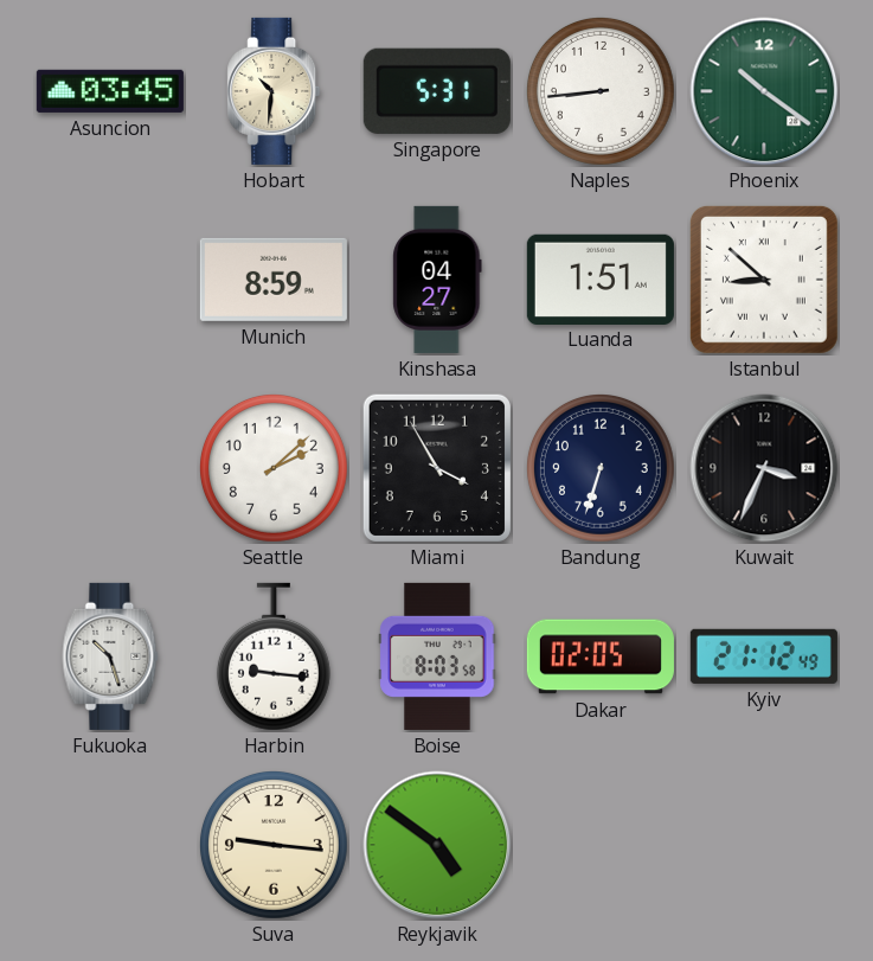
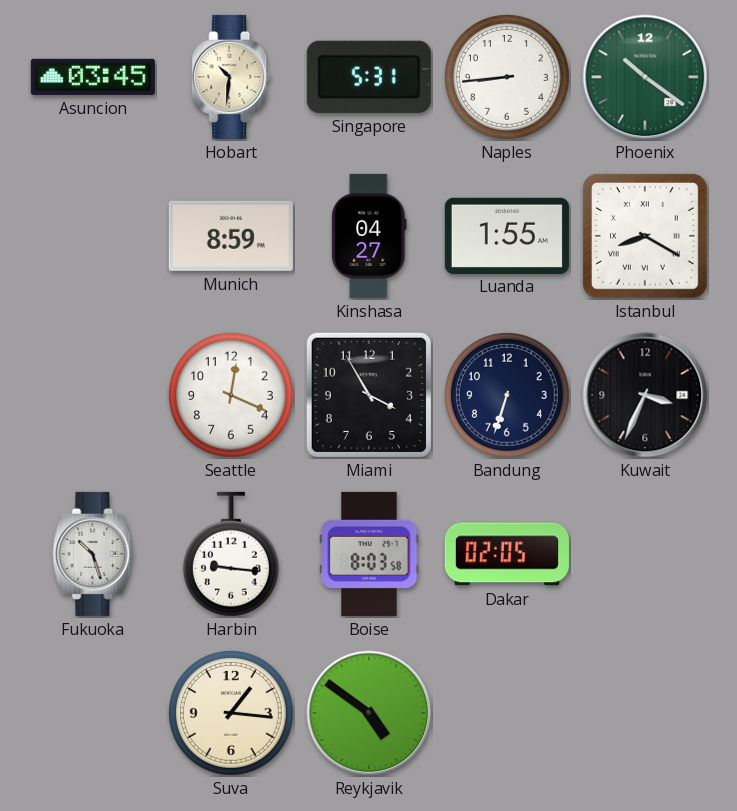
Luanda: 1:51 -> 1:55 (507, 235)
Istanbul: 8:52 -> 8:20 (645, 236)
Seattle: 2:08 -> 12:19 (231, 395)
Kyiv: 21:12 -> none (764, 656)
Suva: 9:16 -> 1:16 (231, 713)
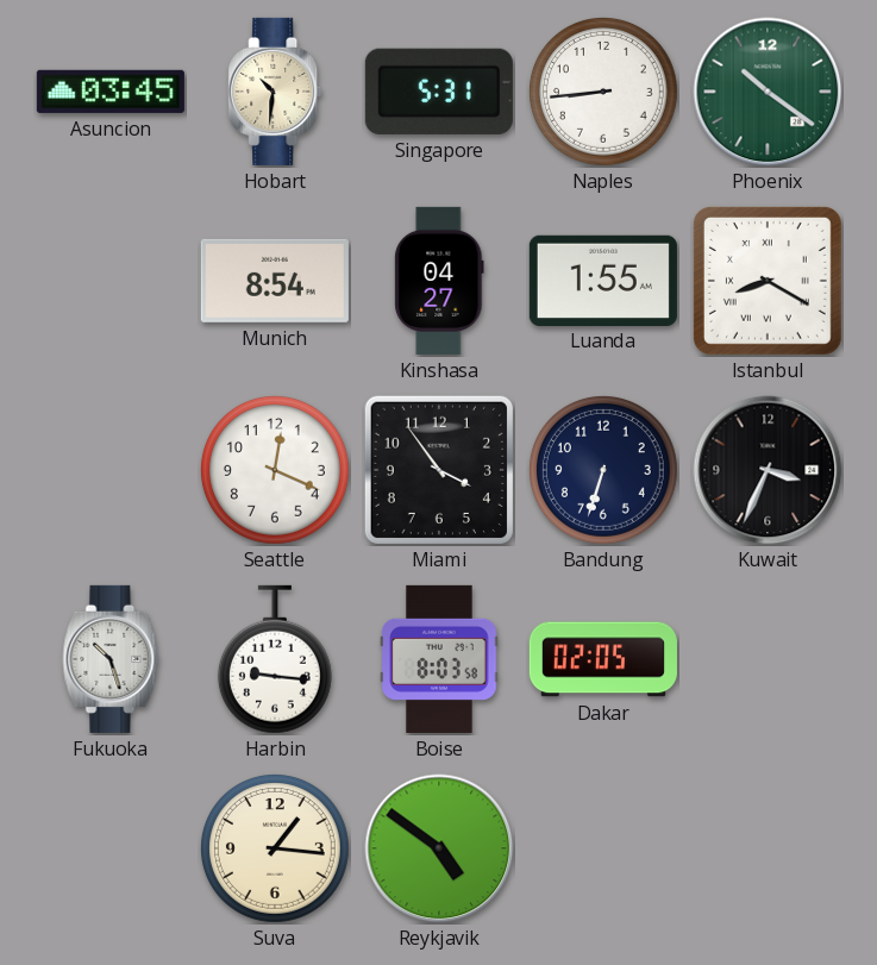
Munich: 8:59 -> 8:54 (275, 281)
Miami: 3:55 -> 3:54 (439, 470)
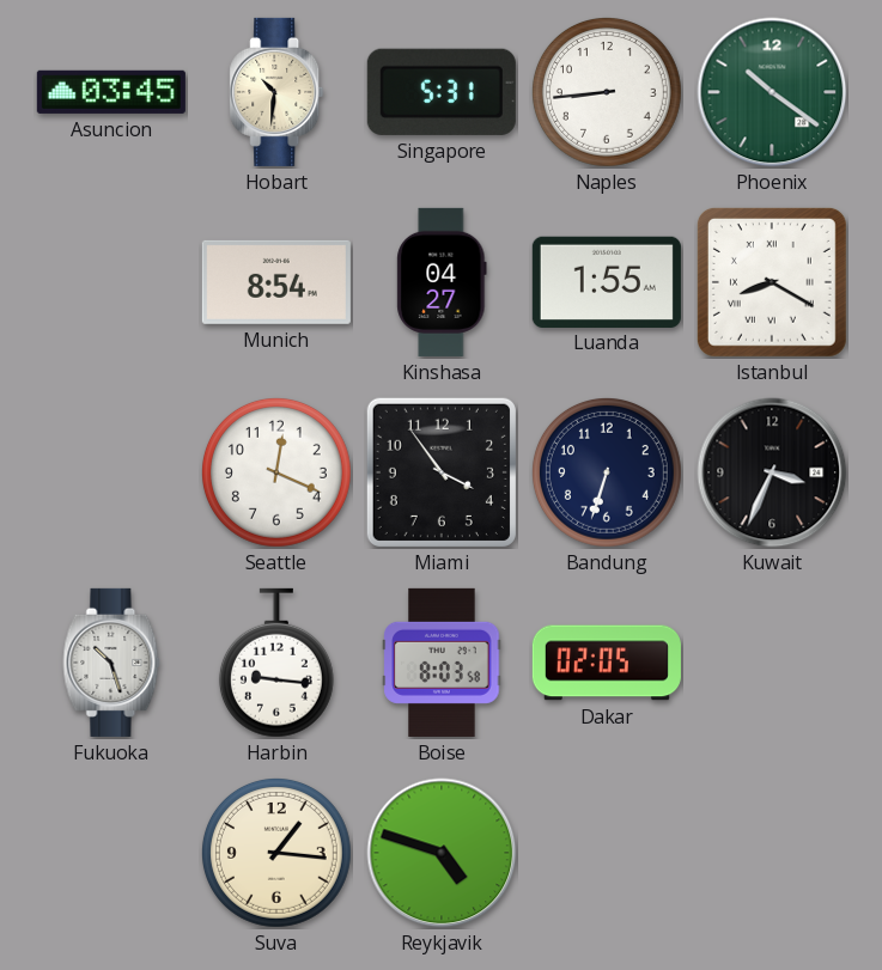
Reykjavik: 4:51 -> 4:48 (442, 853)
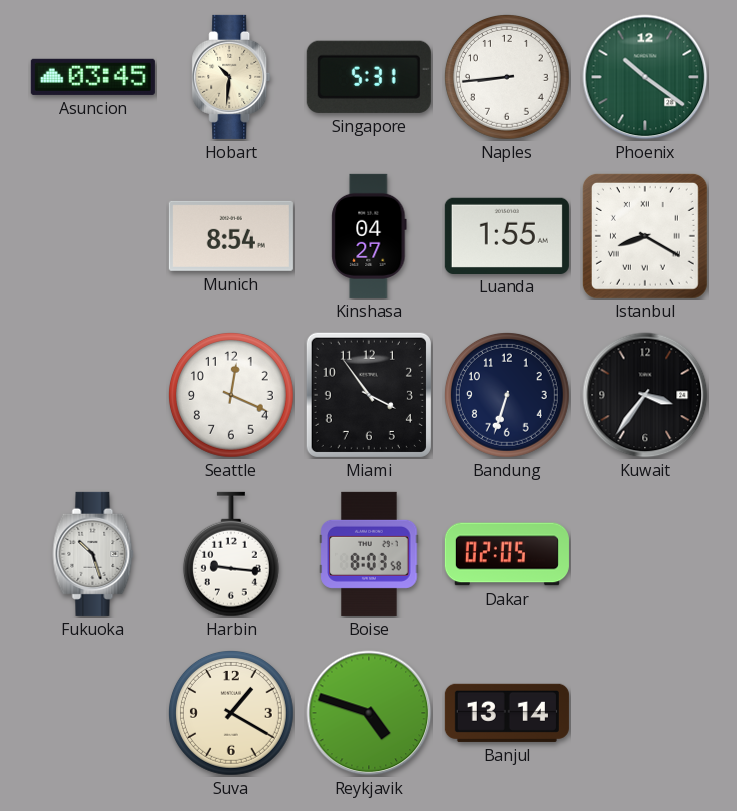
Kuwait: 3:34 -> 3:36 (645, 395)
Suva: 1:16 -> 1:20 (231, 713)
Banjul: none -> 13:14 (507, 713)
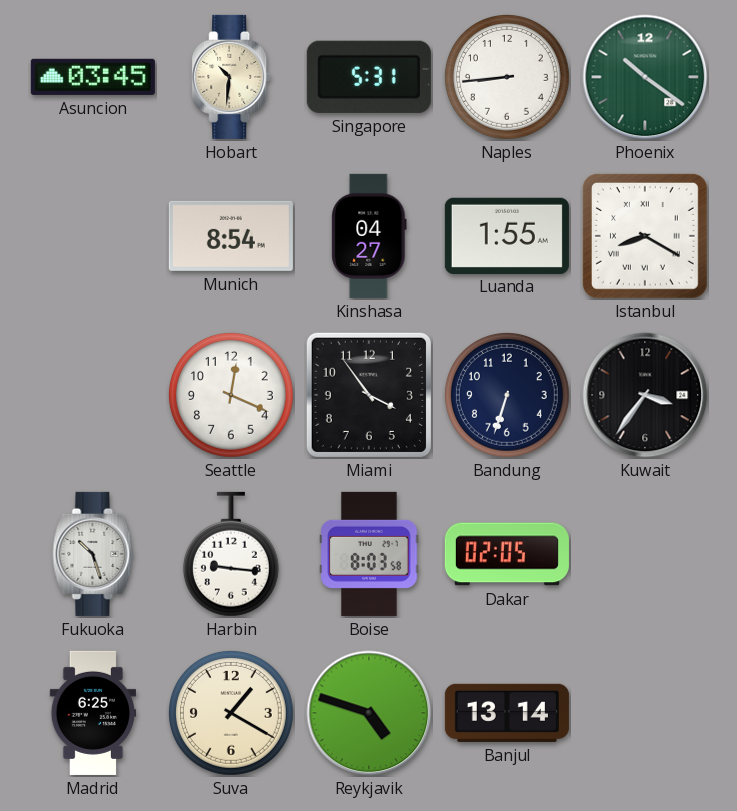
Madrid: none -> 6:25 (93, 713)
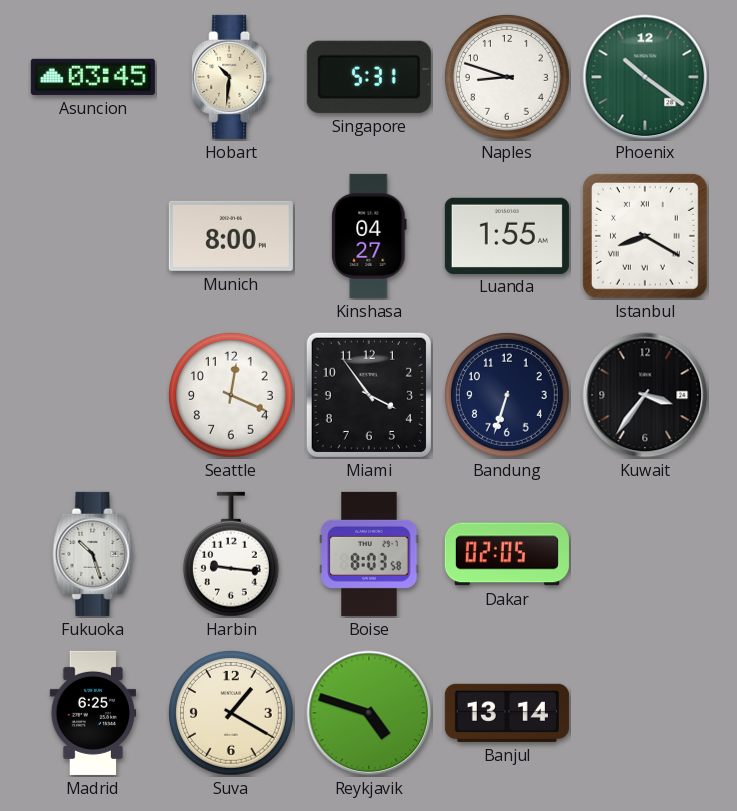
Naples: 8:44 -> 8:48 (507, 77)
Munich: 8:54 -> 8:00 (231, 236)
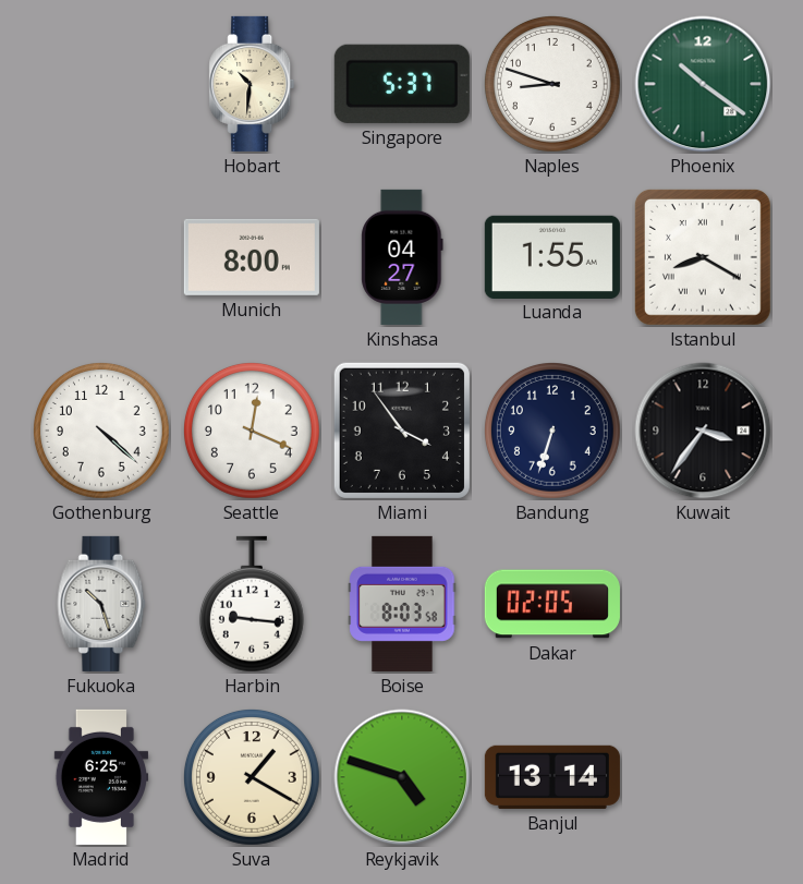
Asuncion: 03:45 -> none (93, 77)
Singapore: 5:31 -> 5:37 (402, 84)
Gothenburg: none -> 4:22 (101, 431)
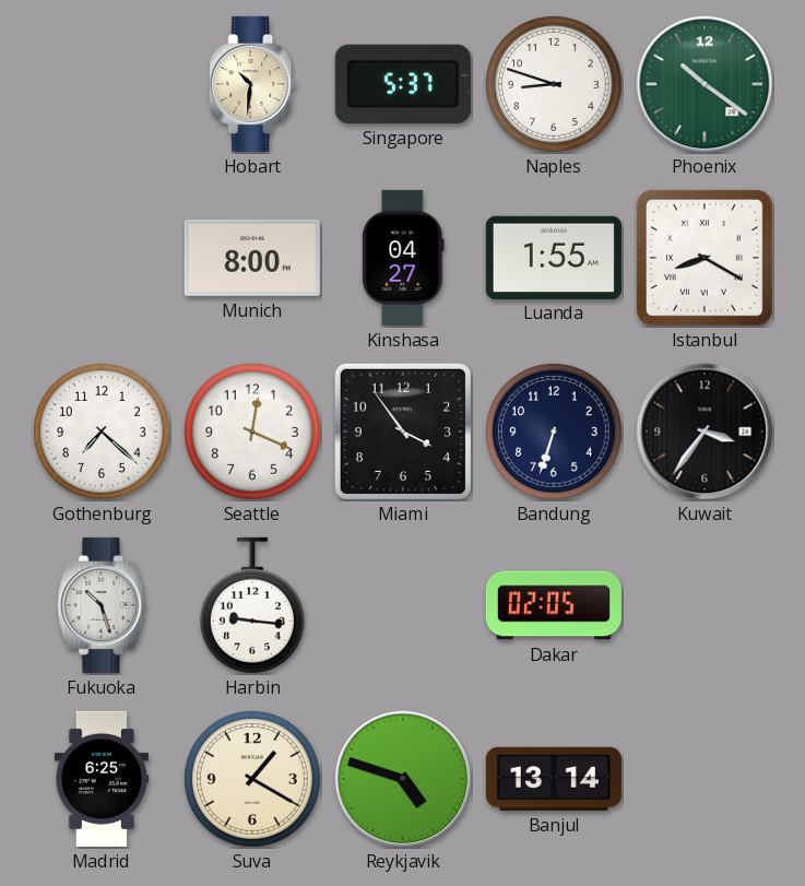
Gothenburg: 4:22 -> 7:22 (102, 432)
Boise: 8:03 -> none (402, 604)
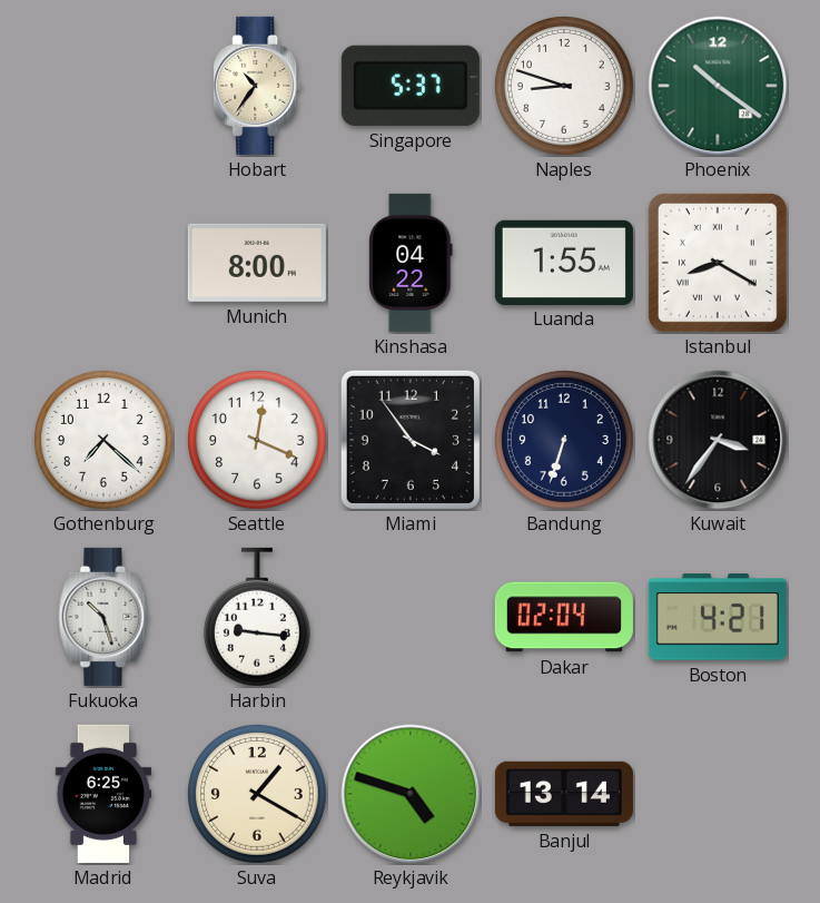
Hobart: 10:31 -> 10:36 (257, 86)
Kinshasa: 04:27 -> 04:22 (411, 263)
Dakar: 02:05 -> 02:04 (564, 617)
Boston: none -> 4:21 (718, 617)
